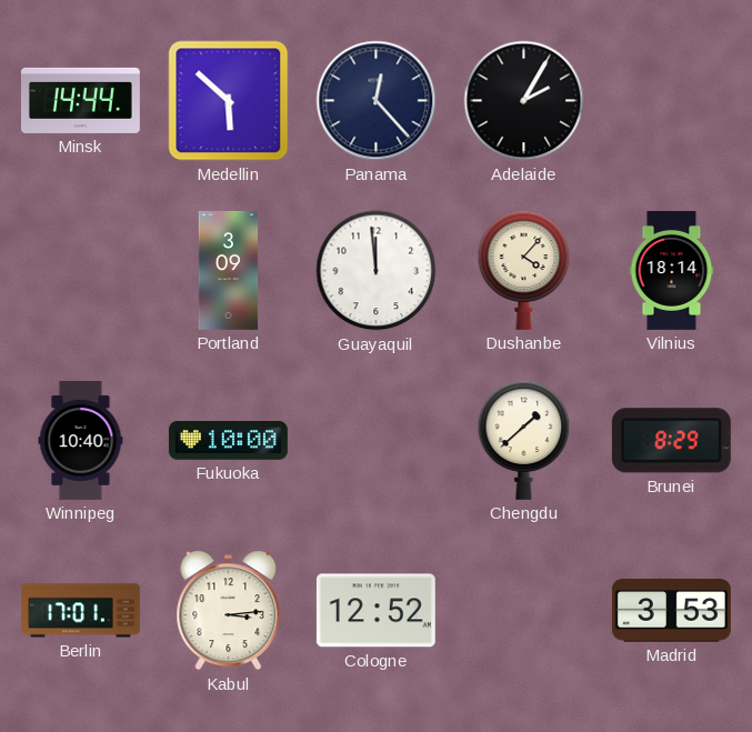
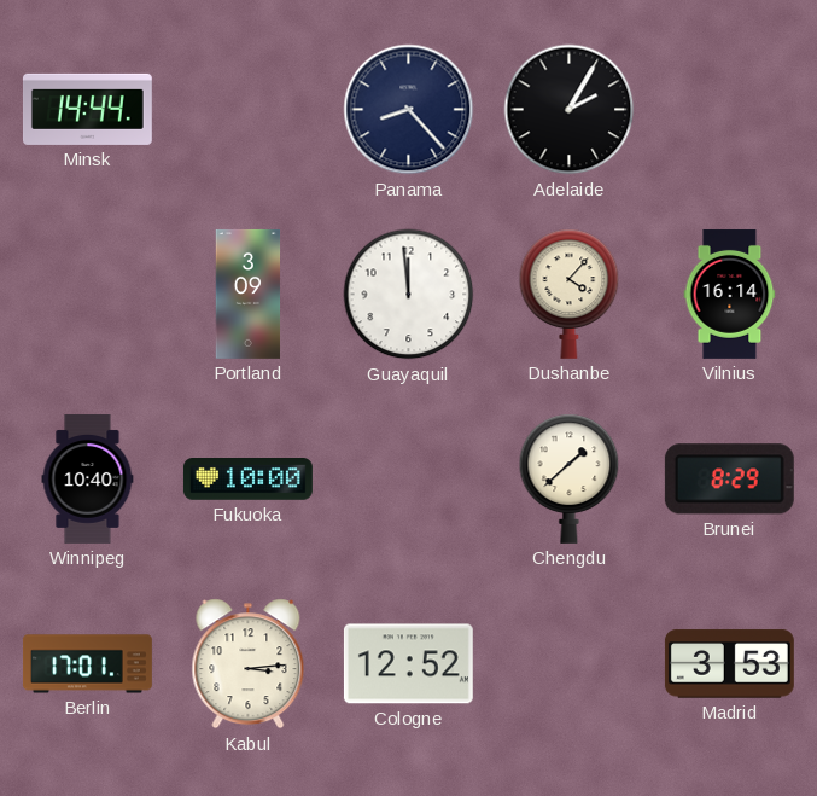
Medellin: 5:52 -> none (229, 101)
Panama: 12:23 -> 8:23 (409, 110)
Vilnius: 18:14 -> 16:14 (730, 294)
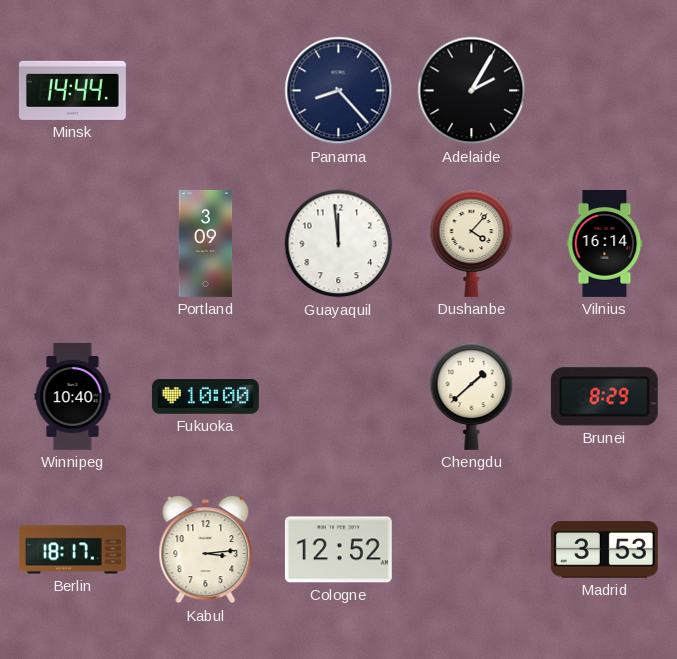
Berlin: 17:01 -> 18:17 (72, 550)
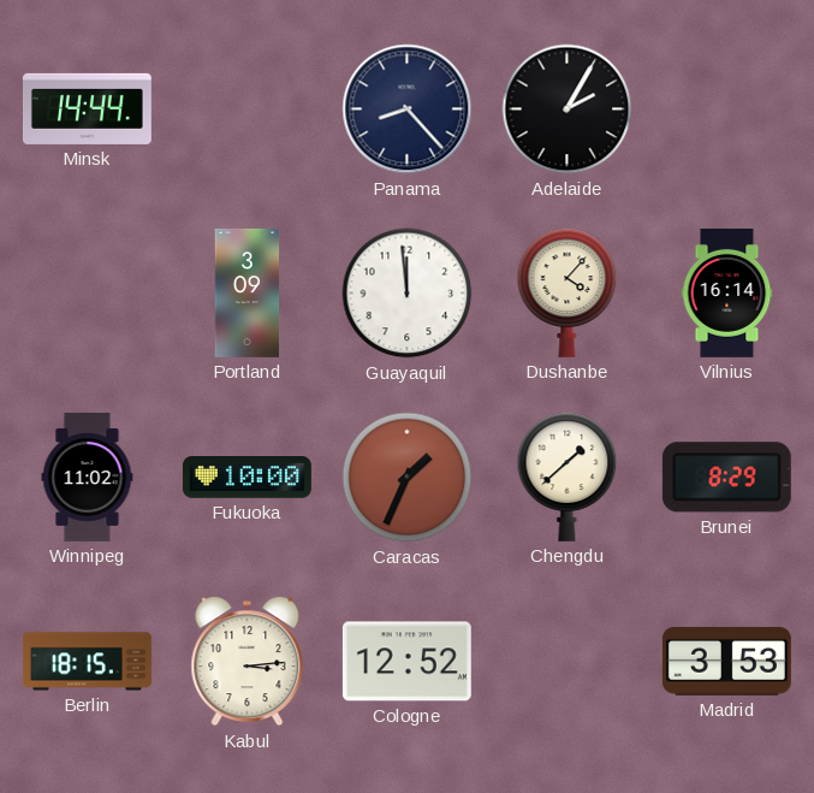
Winnipeg: 10:40 -> 11:02 (88, 477)
Caracas: none -> 1:34 (408, 478)
Berlin: 18:17 -> 18:15 (87, 662)
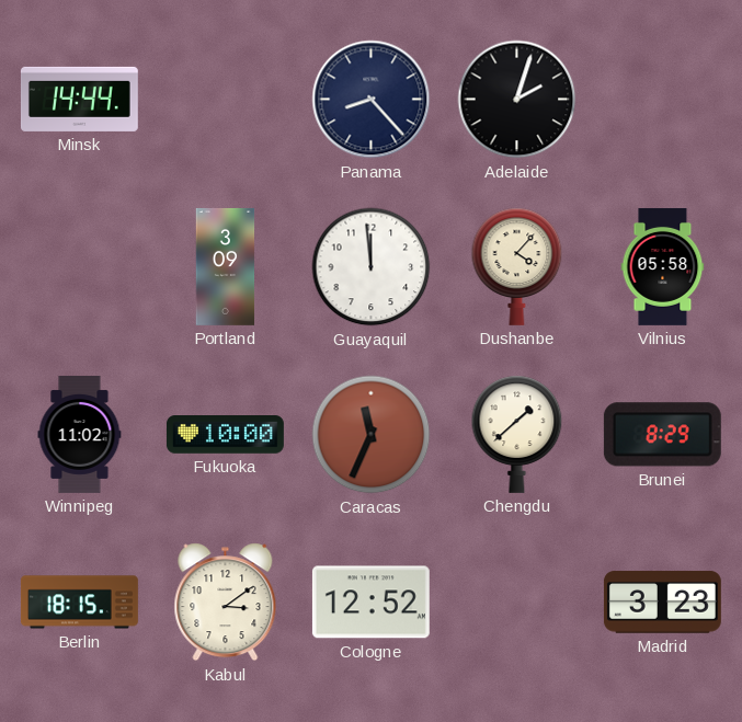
Adelaide: 2:05 -> 2:03 (517, 100)
Vilnius: 16:14 -> 05:58 (663, 266)
Caracas: 1:34 -> 11:34 (372, 435)
Kabul: 3:14 -> 3:09 (226, 603)
Madrid: 3:53 -> 3:23 (662, 603)
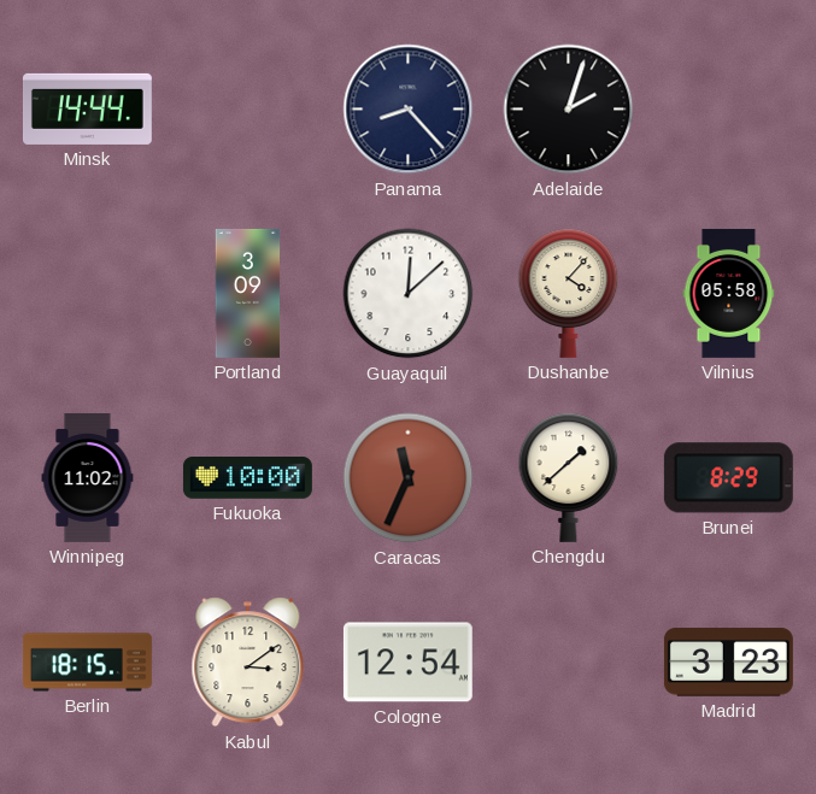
Guayaquil: 11:59 -> 12:08 (409, 294)
Cologne: 12:52 -> 12:54 (407, 663)
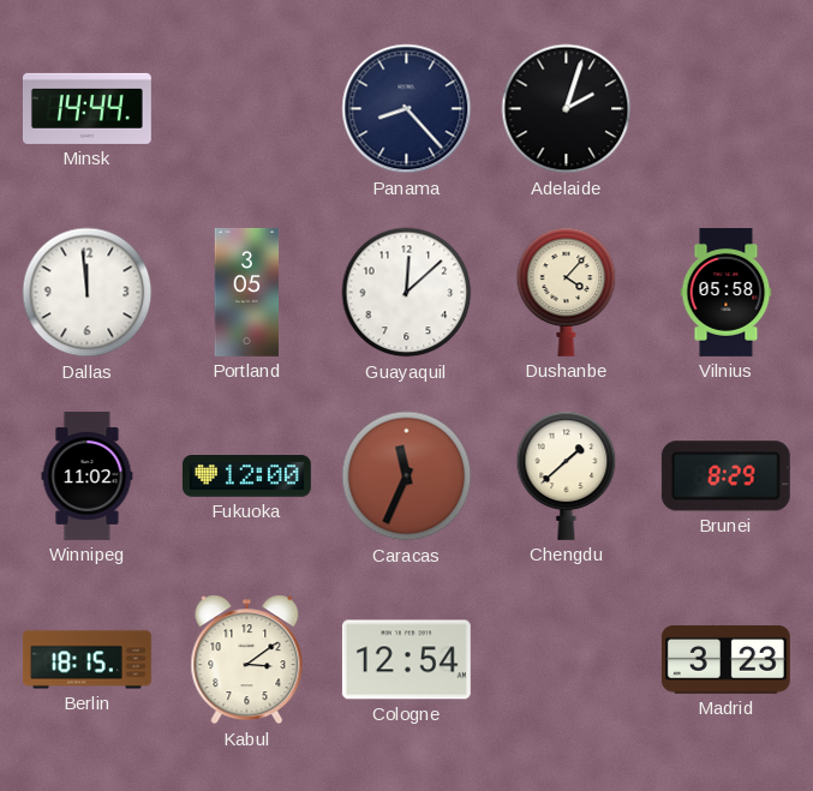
Dallas: none -> 11:59 (88, 293)
Portland: 3:09 -> 3:05 (247, 292)
Fukuoka: 10:00 -> 12:00 (246, 477)
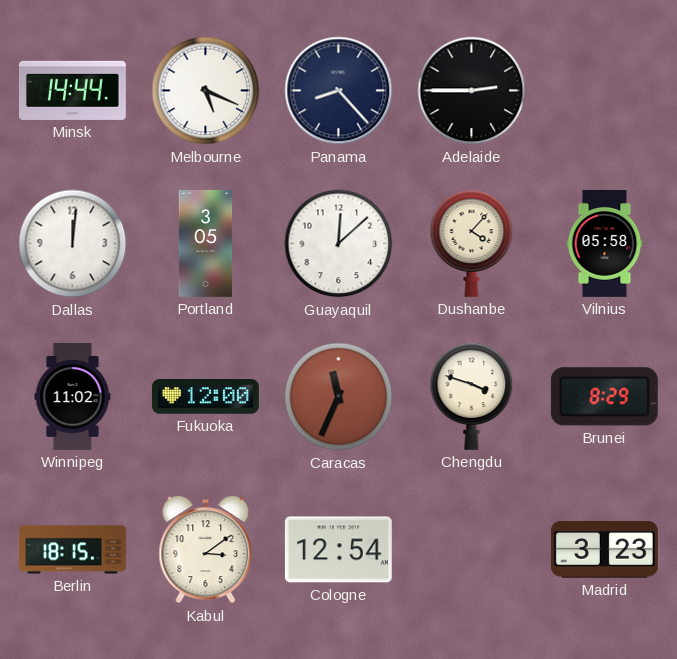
Melbourne: none -> 5:19 (206, 91)
Adelaide: 2:03 -> 2:45 (472, 91)
Dallas: 11:59 -> 12:01 (73, 244)
Chengdu: 1:38 -> 3:48 (472, 396)
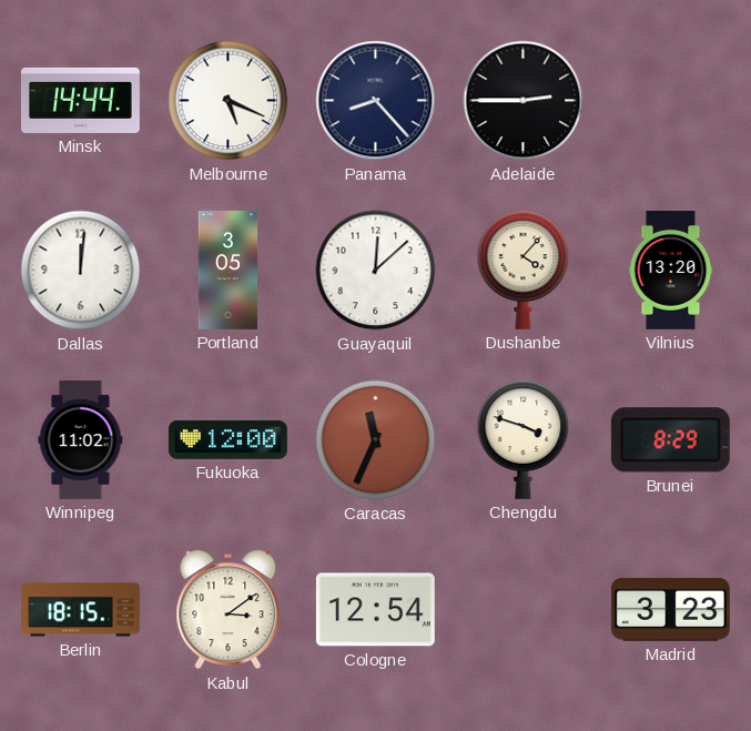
Vilnius: 05:58 -> 13:20 (671, 270)
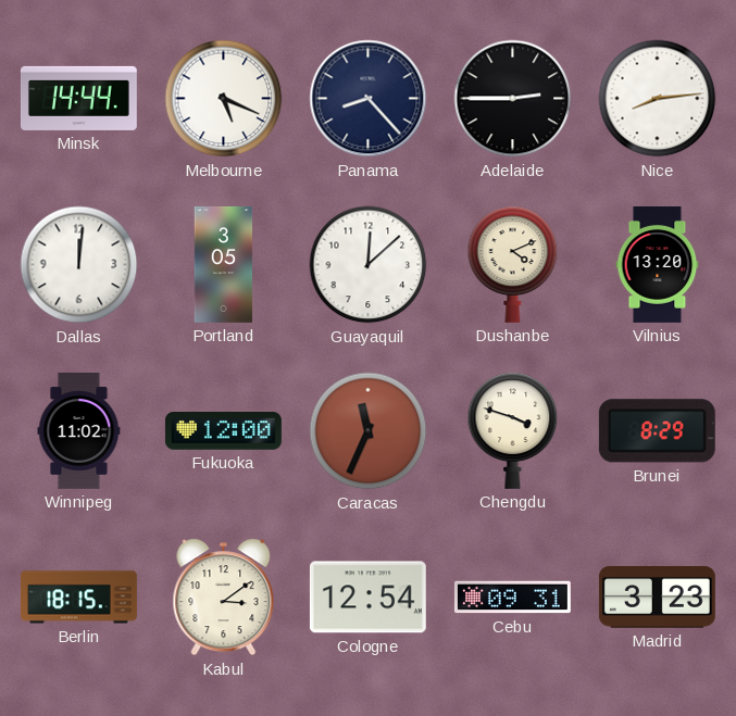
Nice: none -> 8:14 (658, 99)
Dushanbe: 4:07 -> 4:11 (513, 264)
Cebu: none -> 09:31 (512, 598)
